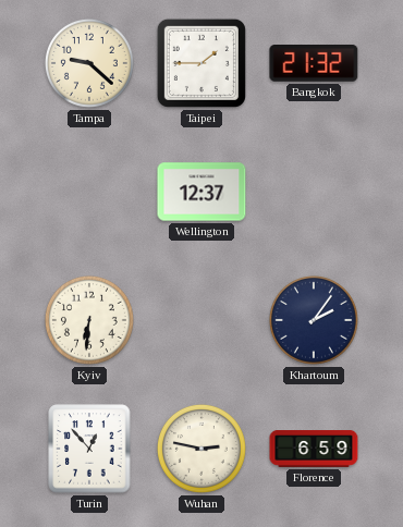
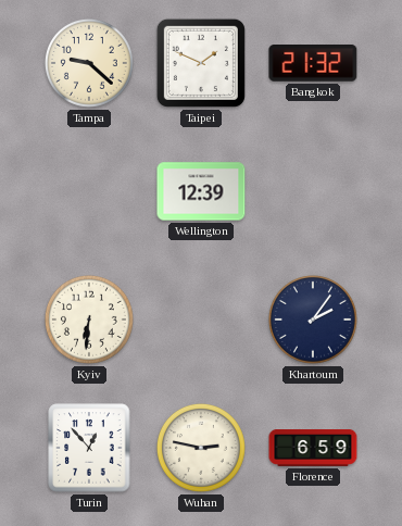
Taipei: 1:45 -> 1:49 (201, 63)
Wellington: 12:37 -> 12:39 (201, 191)
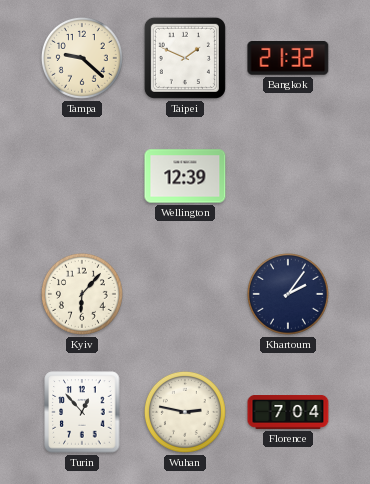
Kyiv: 6:31 -> 6:07 (82, 294)
Florence: 6:59 -> 7:04 (288, 413)
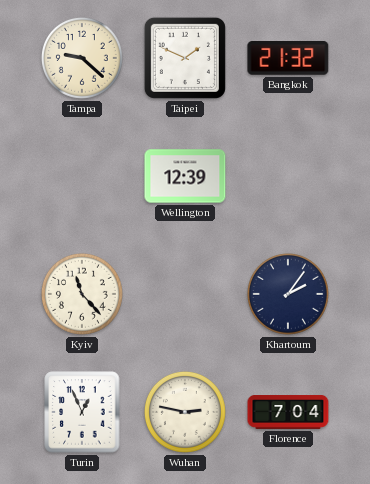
Kyiv: 6:07 -> 11:23 (82, 294)
Turin: 12:53 -> 12:56 (82, 412)
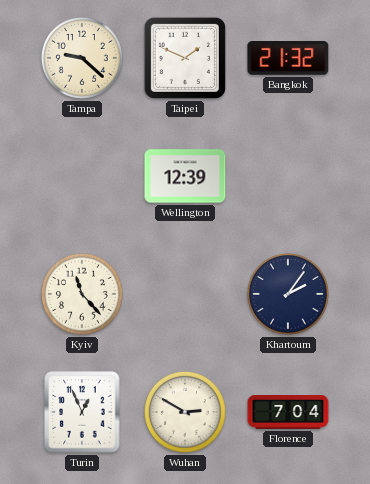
Wuhan: 2:47 -> 2:50 (185, 412)
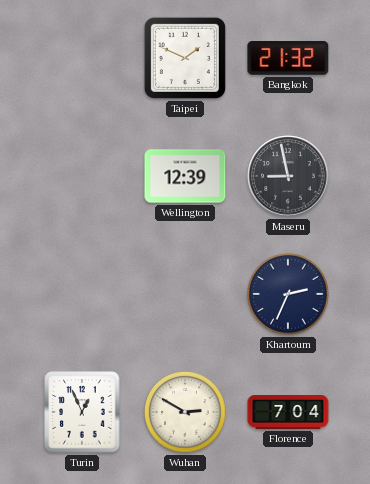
Tampa: 9:22 -> none (82, 58)
Maseru: none -> 8:58 (288, 176)
Kyiv: 11:23 -> none (82, 294)
Khartoum: 2:06 -> 2:34 (288, 294)
